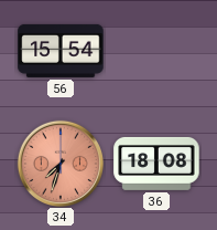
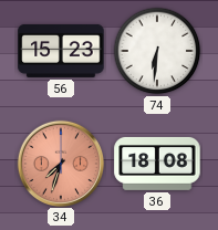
56: 15:54 -> 15:23 (61, 51)
74: none -> 6:31 (157, 51)
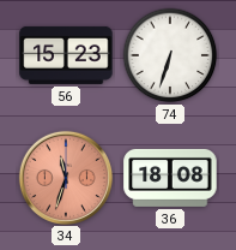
74: 6:31 -> 6:33 (170, 55)
34: 7:33 -> 11:33 (65, 177)
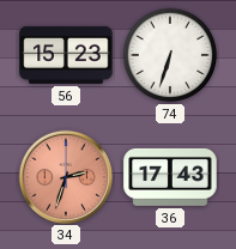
34: 11:33 -> 2:33 (65, 176)
36: 18:08 -> 17:43 (170, 177)
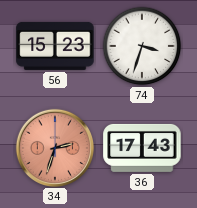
74: 6:33 -> 3:33 (142, 46)
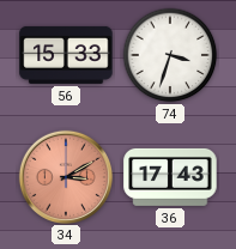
56: 15:23 -> 15:33 (66, 55)
34: 2:33 -> 3:10 (65, 176)
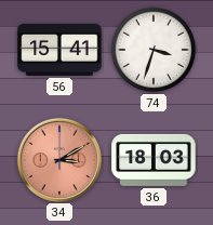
56: 15:33 -> 15:41 (59, 50)
36: 17:43 -> 18:03 (154, 160)
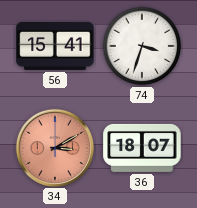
36: 18:03 -> 18:07 (142, 148)
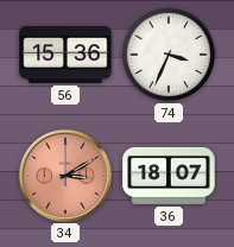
56: 15:41 -> 15:36 (65, 55)
74: 3:33 -> 3:34 (169, 55)
